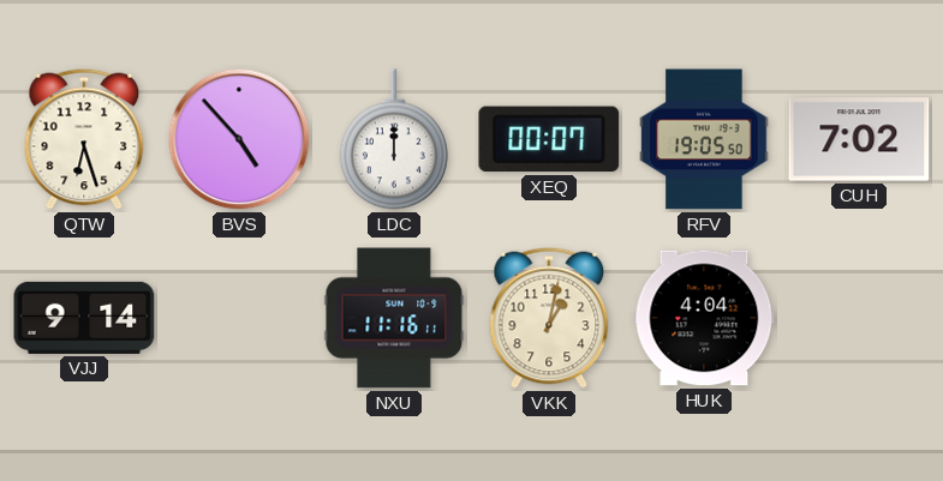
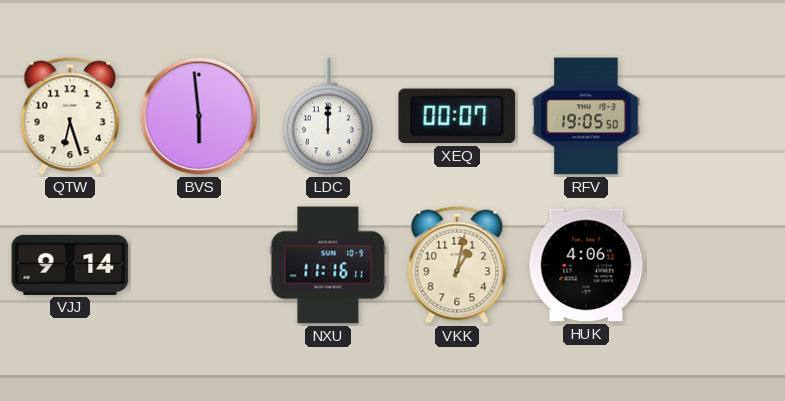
BVS: 4:53 -> 5:59 (199, 116)
CUH: 7:02 -> none (859, 139)
HUK: 4:04 -> 4:06 (586, 265)
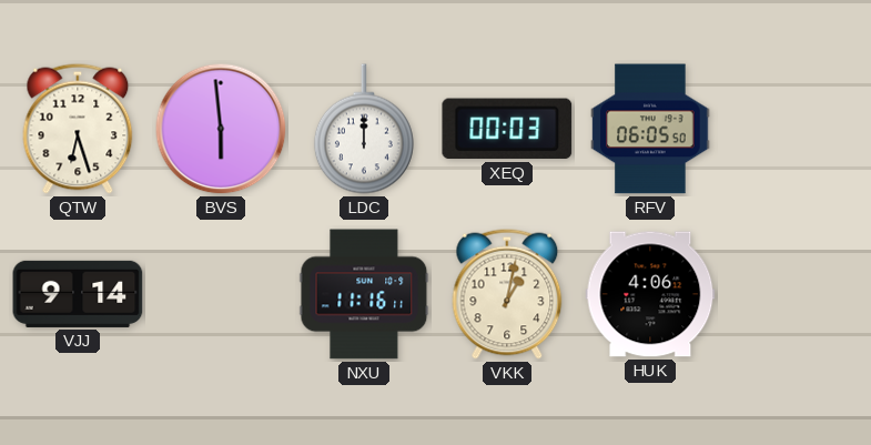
XEQ: 00:07 -> 00:03 (507, 129)
RFV: 19:05 -> 06:05 (650, 129)
